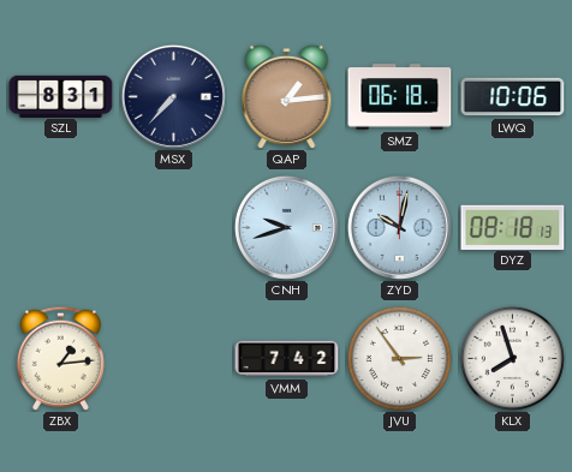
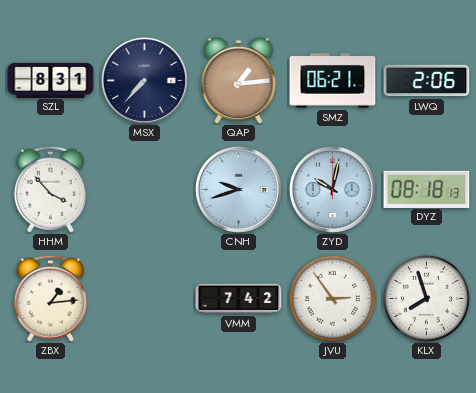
SMZ: 06:18 -> 06:21 (333, 81)
LWQ: 10:06 -> 2:06 (427, 81)
HHM: none -> 3:53 (50, 189)
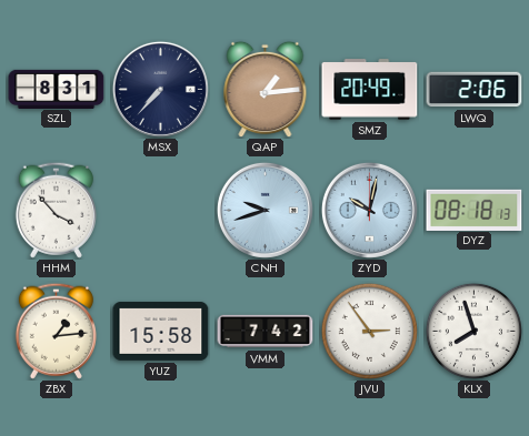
SMZ: 06:21 -> 20:49 (370, 90)
YUZ: none -> 15:58 (161, 331)
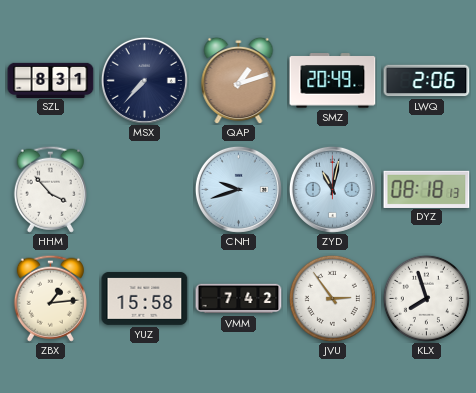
QAP: 1:14 -> 1:12 (239, 80)
ZYD: 10:02 -> 11:02 (332, 189)
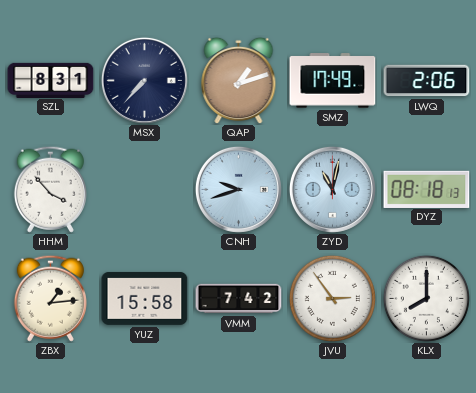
SMZ: 20:49 -> 17:49 (333, 81)
KLX: 7:57 -> 8:00 (426, 298)
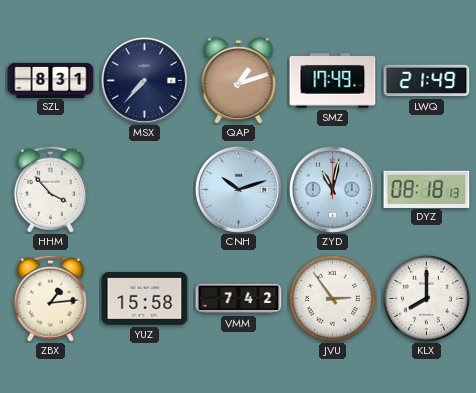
LWQ: 2:06 -> 21:49 (427, 81)
CNH: 9:42 -> 10:12 (238, 189)
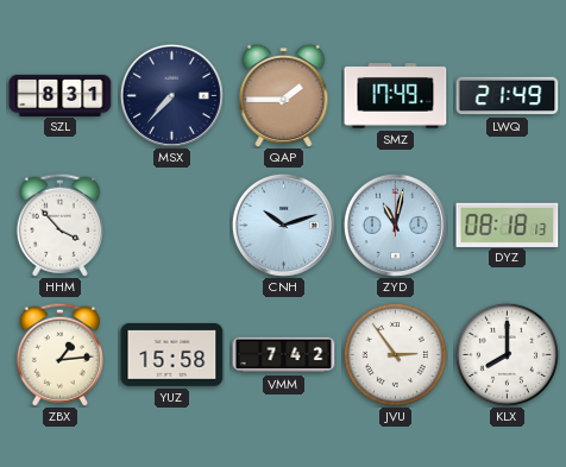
QAP: 1:12 -> 1:45 (284, 95)
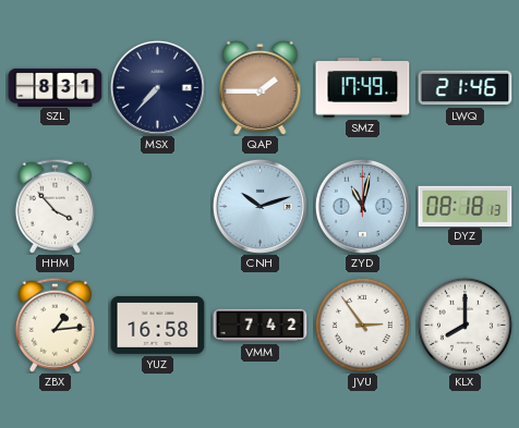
LWQ: 21:49 -> 21:46 (466, 88)
YUZ: 15:58 -> 16:58 (158, 325)
